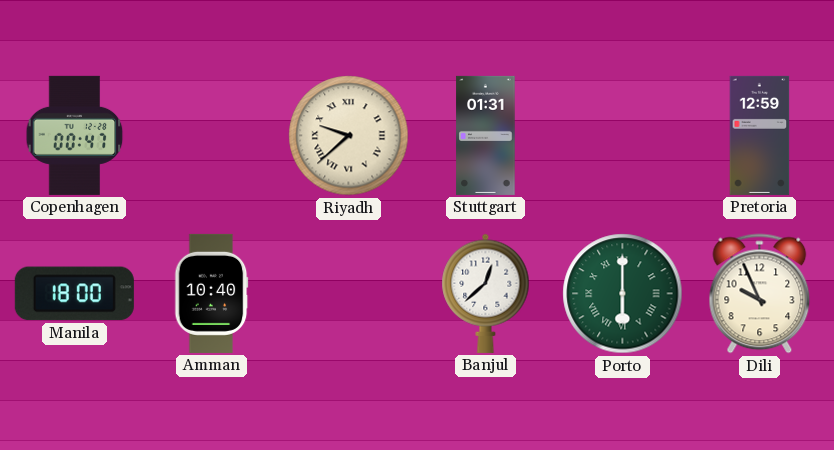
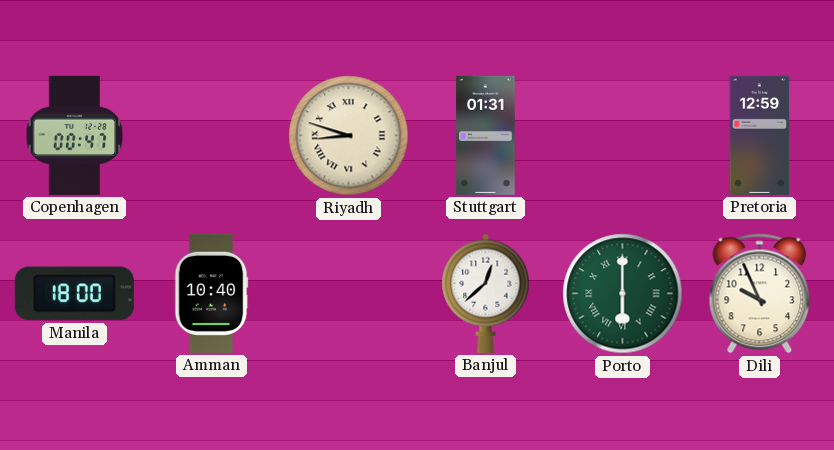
Riyadh: 9:38 -> 8:48 (349, 136)
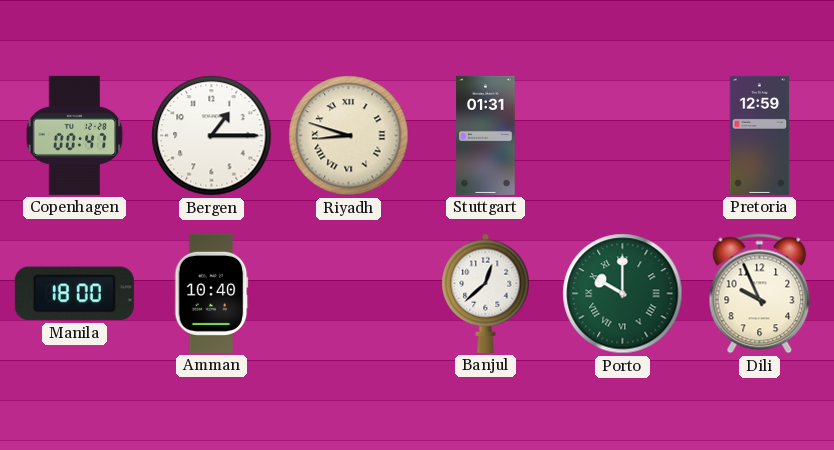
Bergen: none -> 1:15 (212, 136)
Porto: 6:00 -> 10:00 (623, 294)
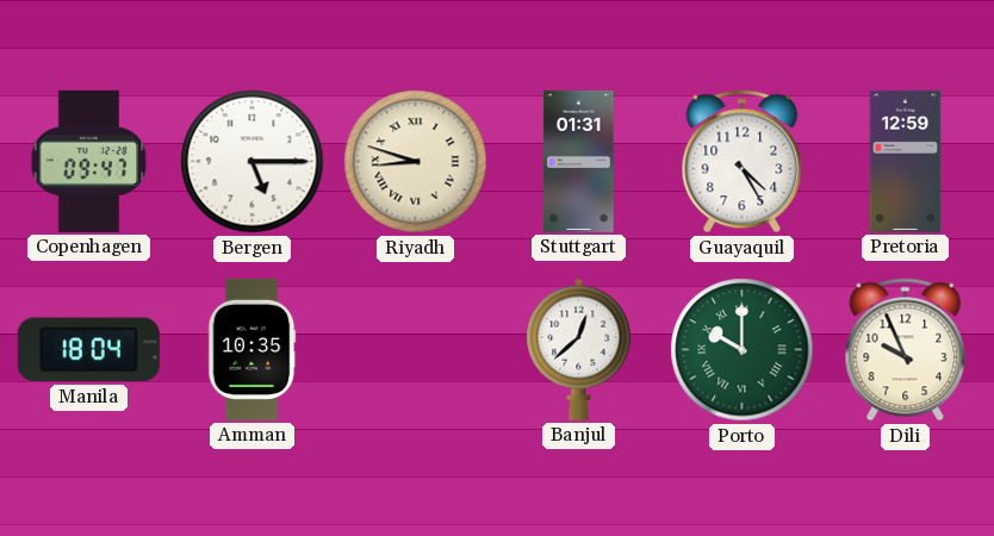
Copenhagen: 00:47 -> 09:47 (89, 161)
Bergen: 1:15 -> 5:15 (253, 162)
Guayaquil: none -> 4:25 (743, 162)
Manila: 18:00 -> 18:04 (88, 350)
Amman: 10:40 -> 10:35 (251, 349)
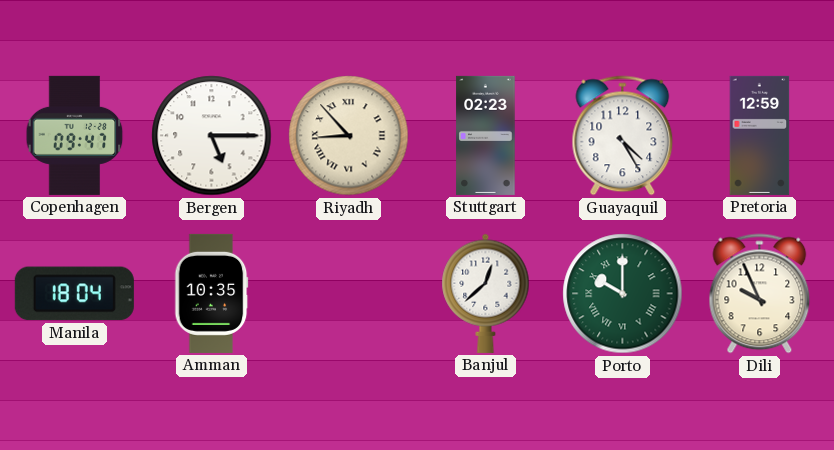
Riyadh: 8:48 -> 8:53 (349, 136)
Stuttgart: 01:31 -> 02:23 (486, 135)
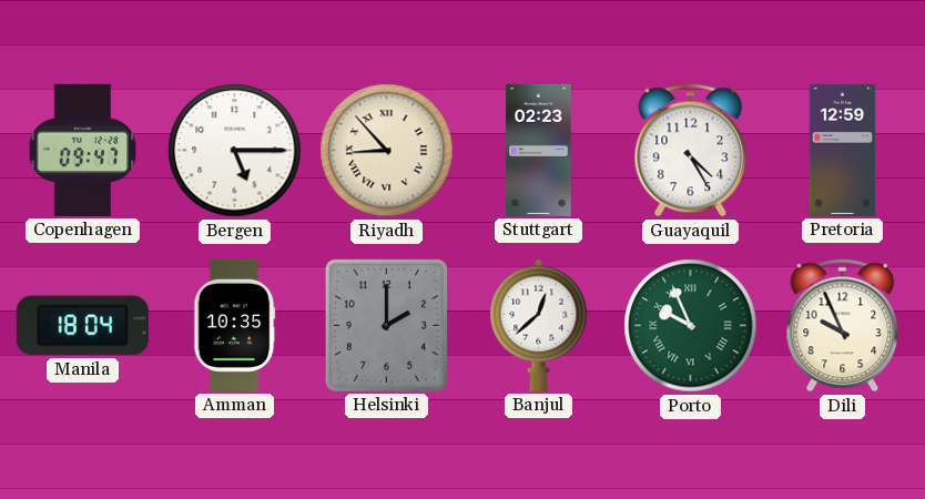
Helsinki: none -> 2:00 (386, 325)
Porto: 10:00 -> 9:56 (691, 326)
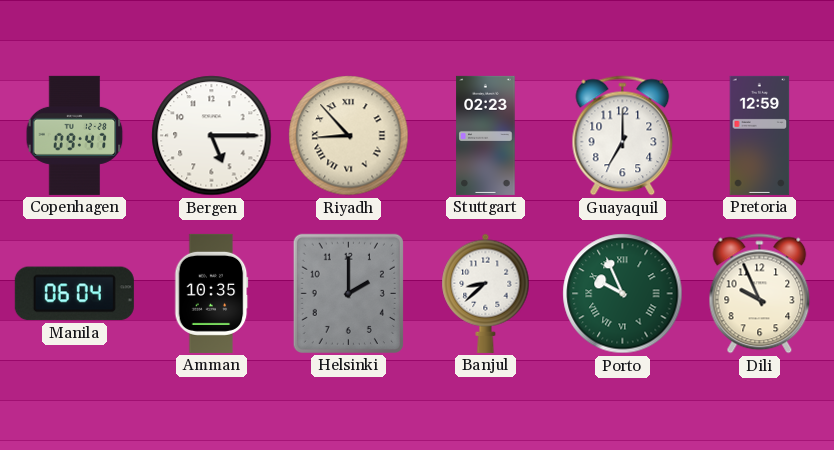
Guayaquil: 4:25 -> 7:00 (623, 136)
Manila: 18:04 -> 06:04 (74, 294)
Banjul: 12:38 -> 8:38 (486, 293)
